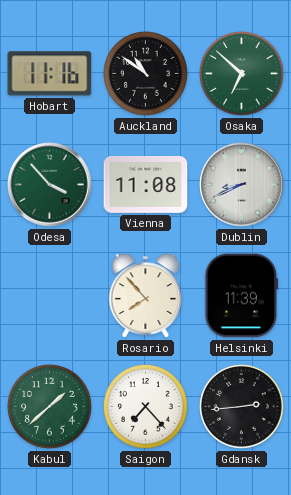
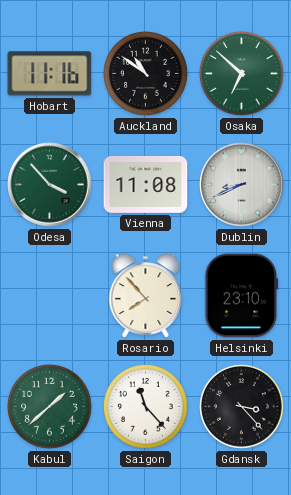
Helsinki: 11:39 -> 23:10 (242, 296)
Saigon: 7:23 -> 11:23 (146, 407)
Gdansk: 2:44 -> 3:23 (242, 407)
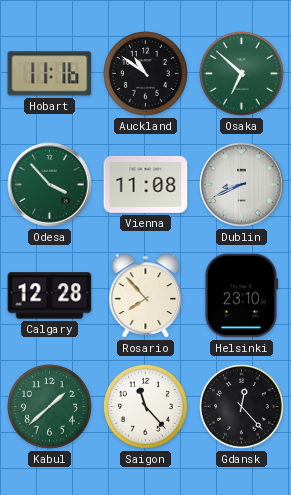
Calgary: none -> 12:28 (50, 296)
Gdansk: 3:23 -> 12:23 (242, 407)
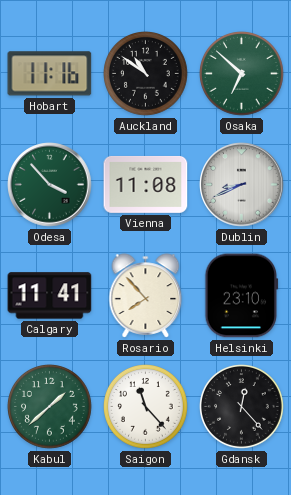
Calgary: 12:28 -> 11:41 (50, 296)
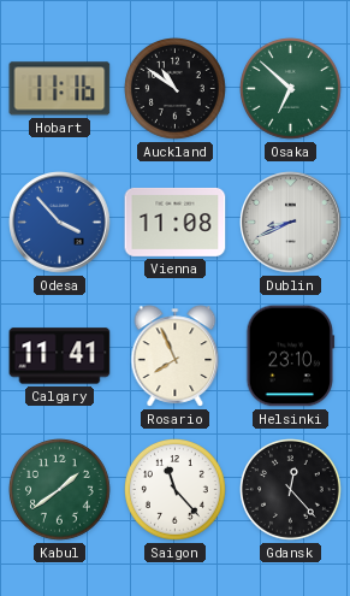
Odesa dial: green -> blue (60, 223)
Rosario: 7:53 -> 7:56 (176, 356)
Kabul: 1:38 -> 1:39 (60, 490)
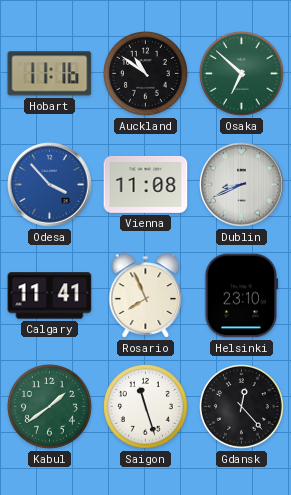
Saigon: 11:23 -> 11:27 (146, 407)
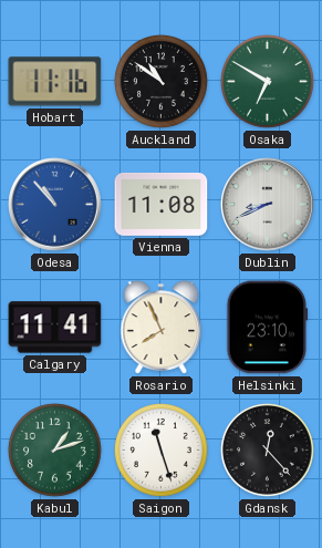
Osaka: 6:52 -> 6:50 (268, 82)
Odesa: 3:53 -> 10:53 (55, 205)
Kabul: 1:39 -> 1:12 (55, 451)
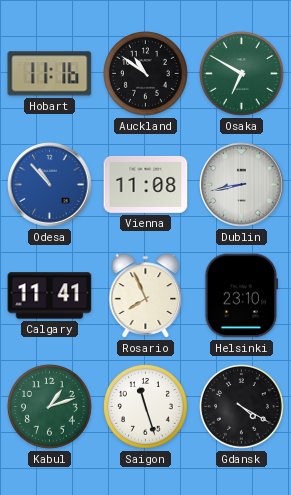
Dublin: 8:41 -> 8:43 (242, 185)
Gdansk: 12:23 -> 4:20 (242, 407)
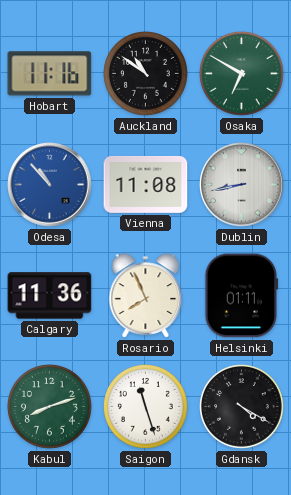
Calgary: 11:41 -> 11:36 (50, 296)
Helsinki: 23:10 -> 01:11 (242, 296)
Kabul: 1:12 -> 8:12 (50, 407)
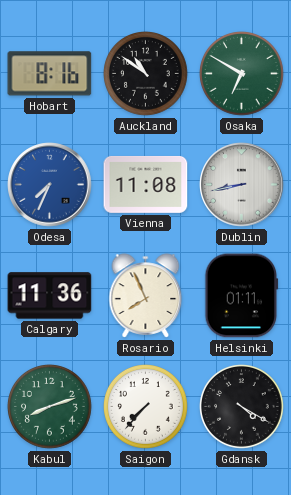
Hobart: 11:16 -> 8:16 (50, 74)
Odesa: 10:53 -> 7:34 (50, 185)
Saigon: 11:27 -> 7:37 (146, 407)
